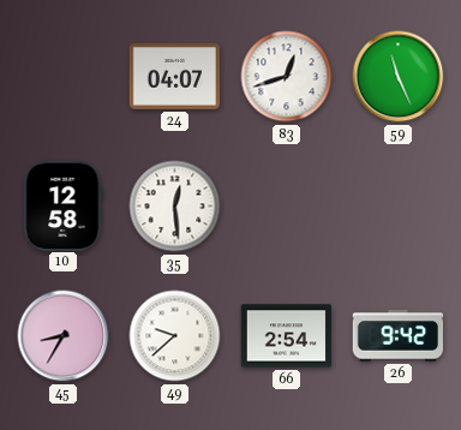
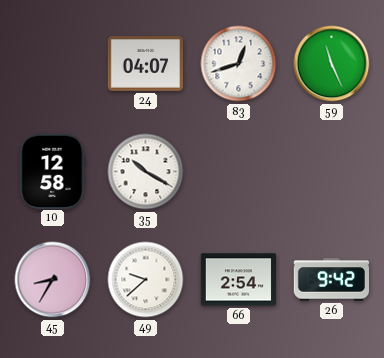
35: 12:29 -> 10:20 (146, 172)
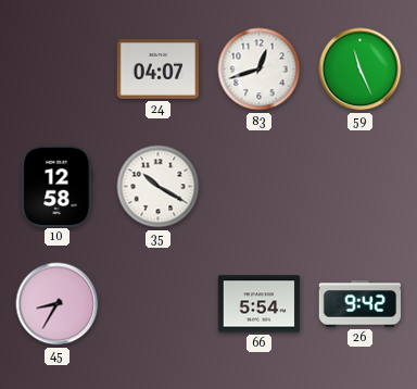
49: 9:38 -> none (146, 280)
66: 2:54 -> 5:54 (260, 304)
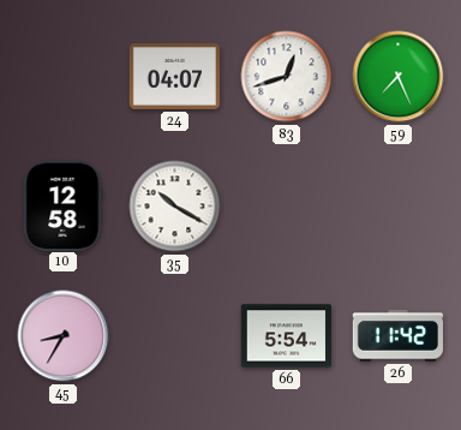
59: 11:26 -> 7:26 (399, 77)
26: 9:42 -> 11:42 (397, 336)
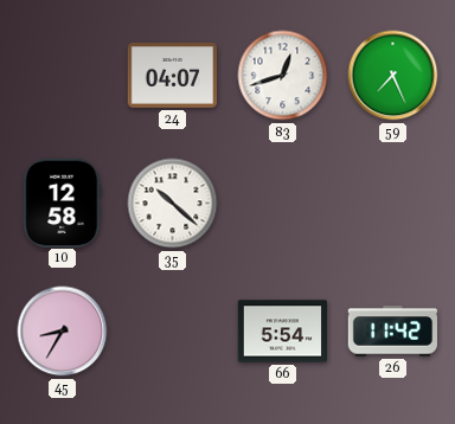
35: 10:20 -> 10:22 (173, 204)
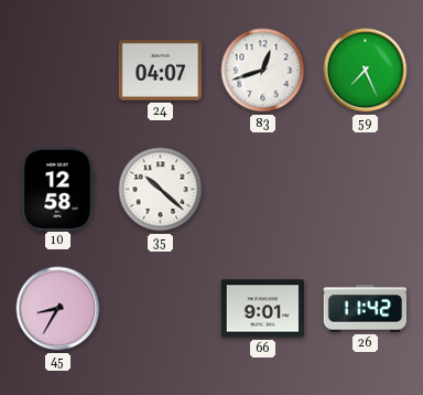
66: 5:54 -> 9:01 (263, 309)
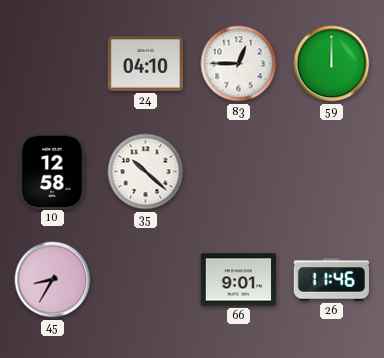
24: 04:07 -> 04:10 (145, 64)
83: 12:42 -> 12:45 (239, 64)
59: 7:26 -> 12:00 (332, 64)
26: 11:42 -> 11:46 (331, 280)
